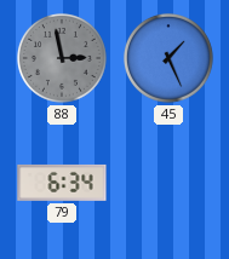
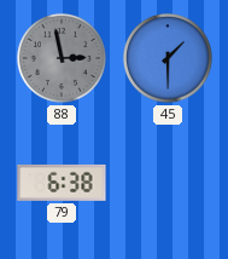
45: 1:26 -> 1:30 (168, 58)
79: 6:34 -> 6:38 (62, 183)
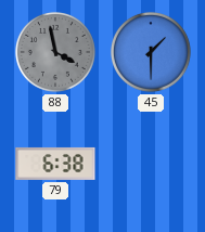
88: 2:58 -> 3:58 (55, 52)
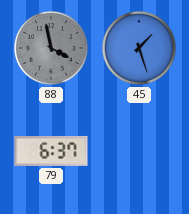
45: 1:30 -> 1:27 (139, 48)
79: 6:38 -> 6:37 (51, 151)
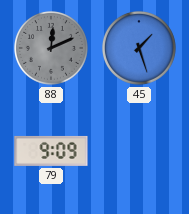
88: 3:58 -> 12:11 (51, 48)
79: 6:37 -> 9:09 (51, 151)
